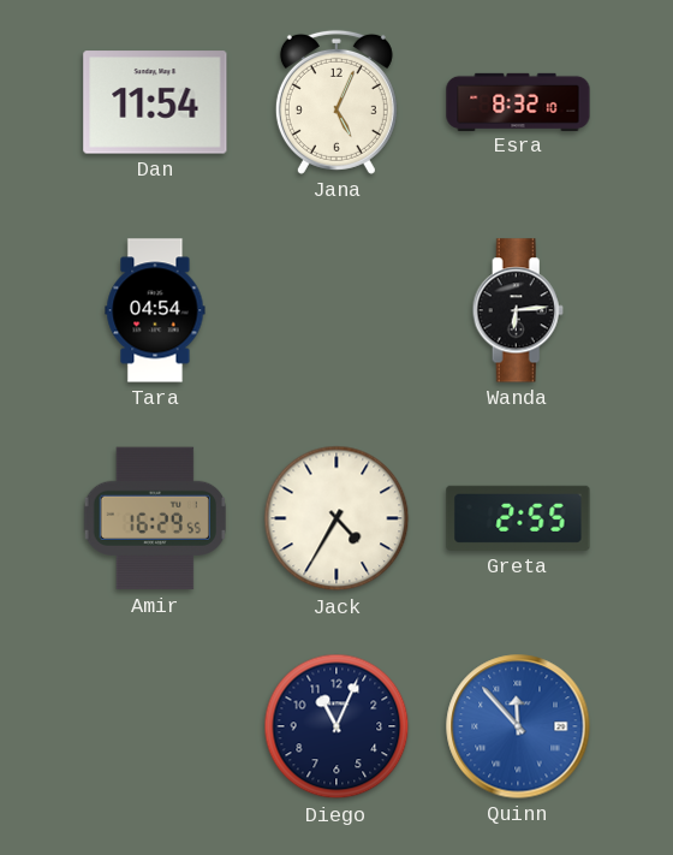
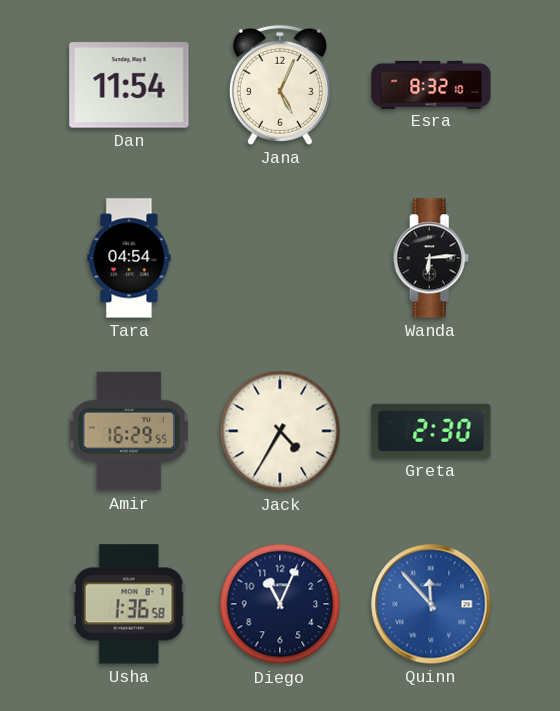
Greta: 2:55 -> 2:30 (431, 431)
Usha: none -> 1:36 (129, 604)
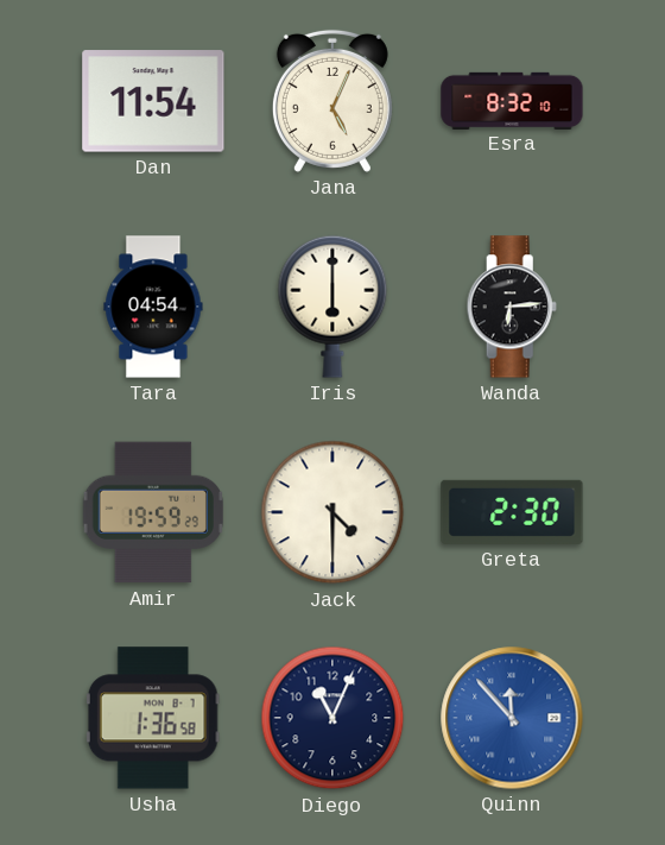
Iris: none -> 6:00 (332, 307)
Amir: 16:29 -> 19:59 (153, 512)
Jack: 4:35 -> 4:30 (332, 512)
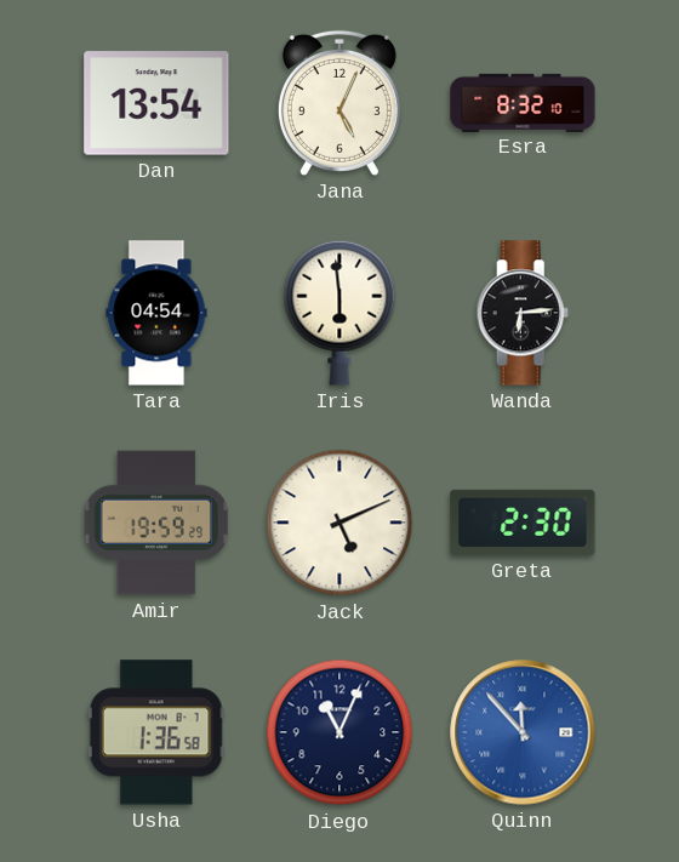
Dan: 11:54 -> 13:54 (156, 103)
Iris: 6:00 -> 5:59 (339, 313)
Jack: 4:30 -> 5:11 (339, 523)
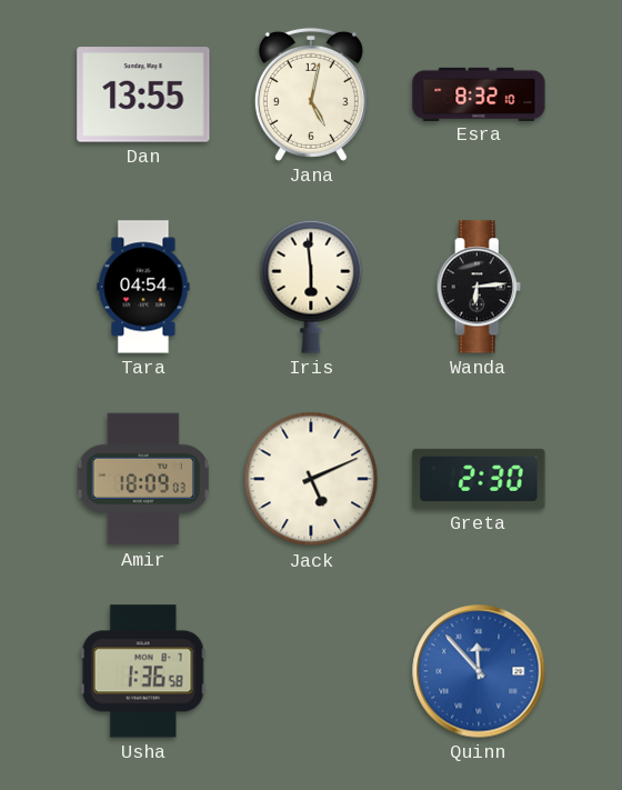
Dan: 13:54 -> 13:55 (143, 94)
Jana: 5:04 -> 5:02 (311, 94)
Amir: 19:59 -> 18:09 (143, 479)
Diego: 11:04 -> none (339, 732)
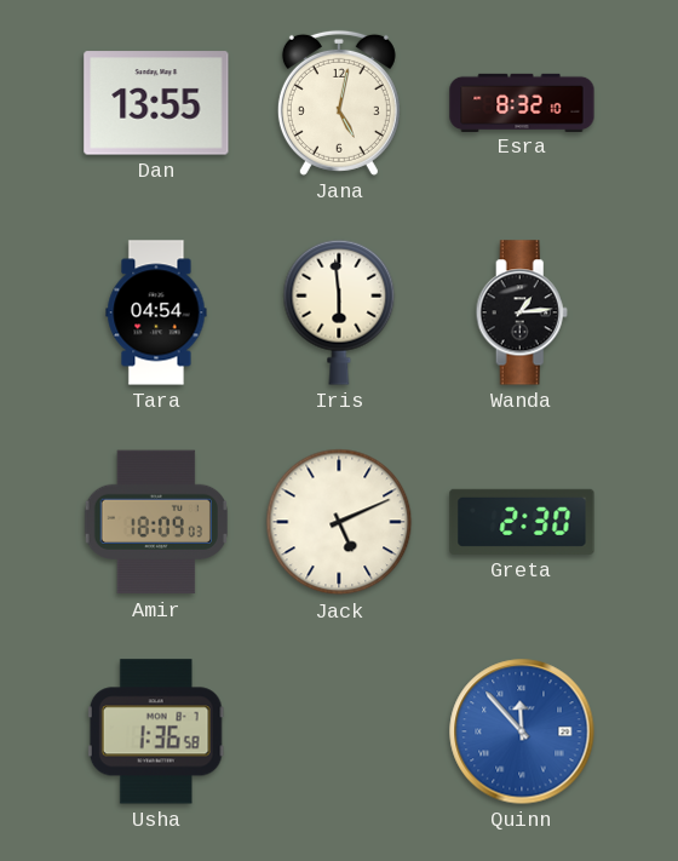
Wanda: 6:14 -> 1:14 (522, 312)
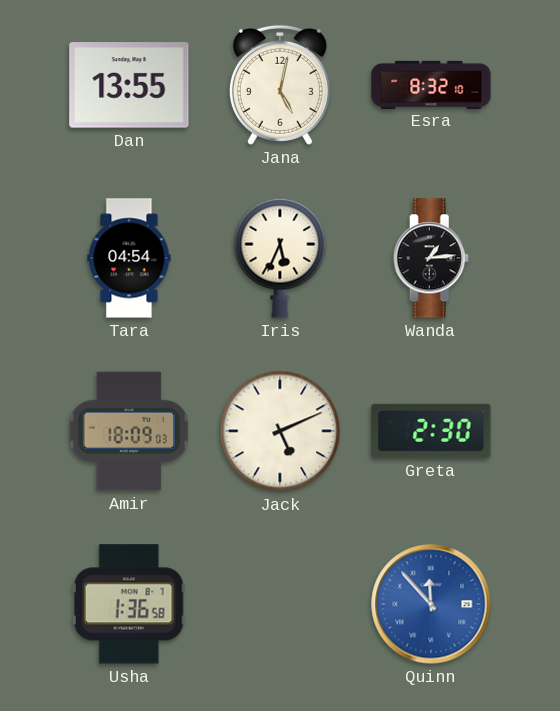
Iris: 5:59 -> 5:34 (280, 258)
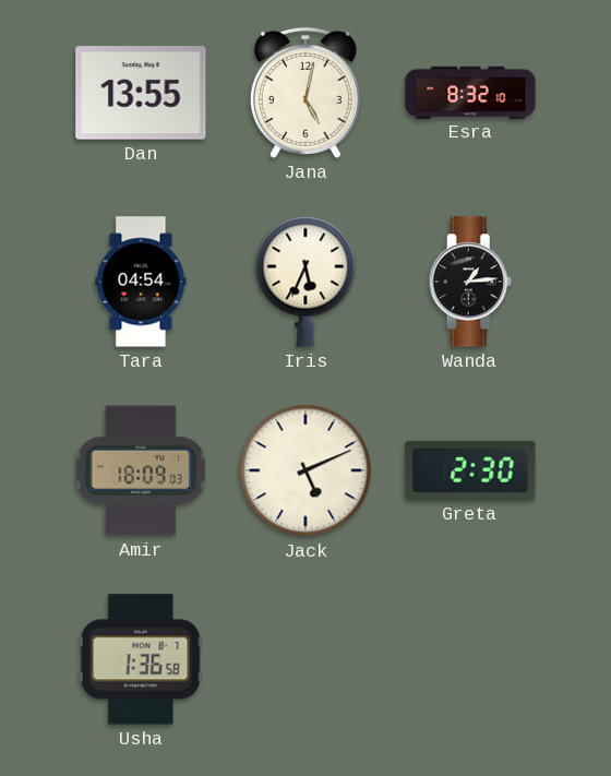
Quinn: 11:53 -> none (431, 604)
